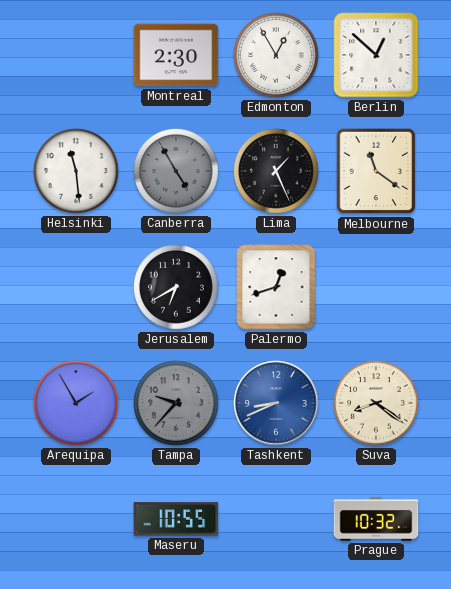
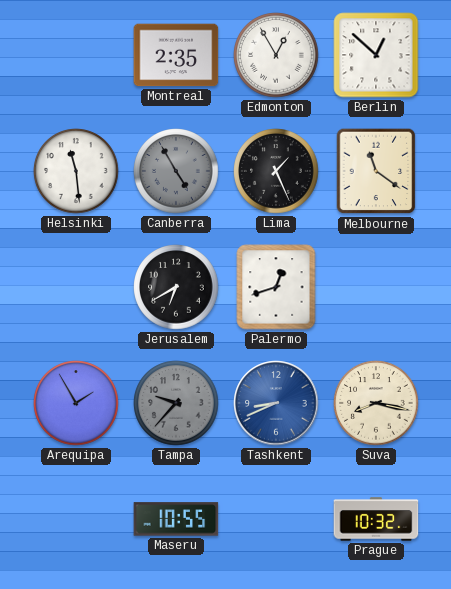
Montreal: 2:30 -> 2:35 (176, 55)
Suva: 8:21 -> 8:17 (376, 403)
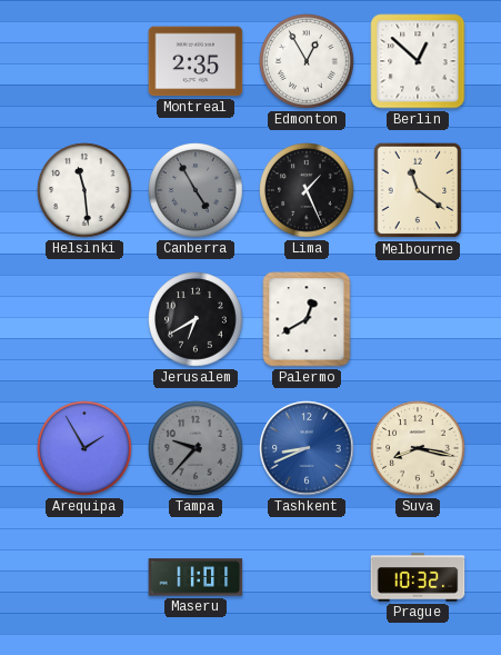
Palermo: 12:42 -> 12:40 (307, 319)
Maseru: 10:55 -> 11:01 (196, 577)
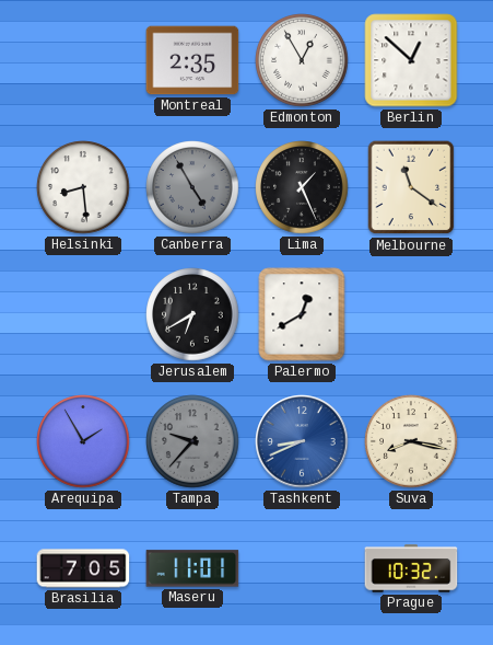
Helsinki: 11:29 -> 8:29 (83, 187)
Brasilia: none -> 7:05 (83, 568)
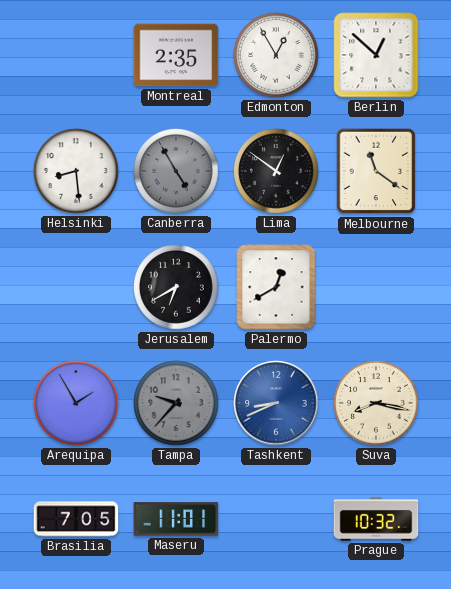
Lima: 1:26 -> 12:51 (276, 171)
